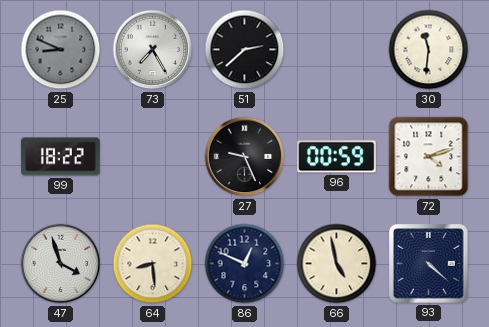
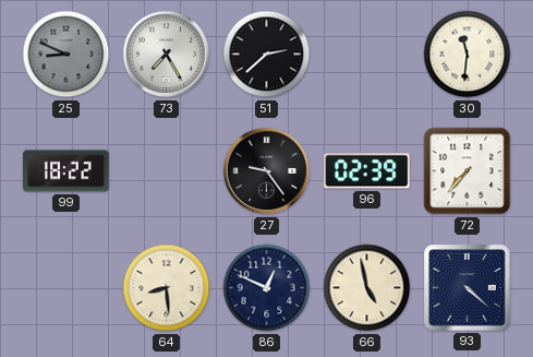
27: 9:26 -> 9:24 (267, 171)
96: 00:59 -> 02:39 (367, 171)
72: 4:12 -> 7:37 (468, 171)
47: 3:57 -> none (61, 264)
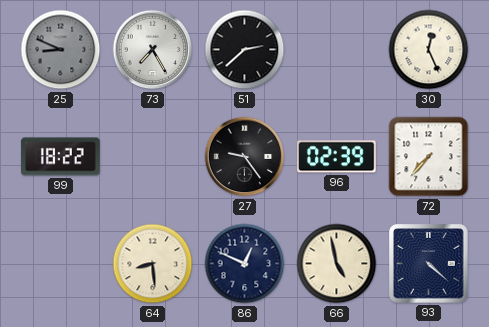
30: 11:31 -> 12:26 (429, 50)
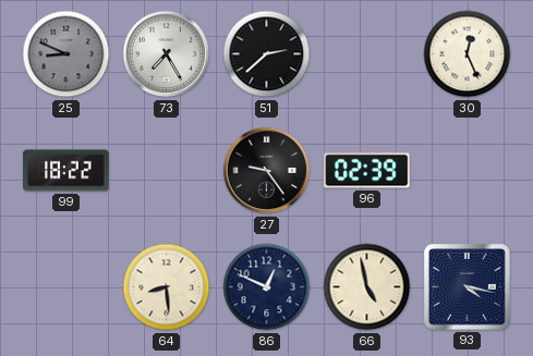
72: 7:37 -> none (429, 157)
93: 4:22 -> 4:17 (468, 287)
